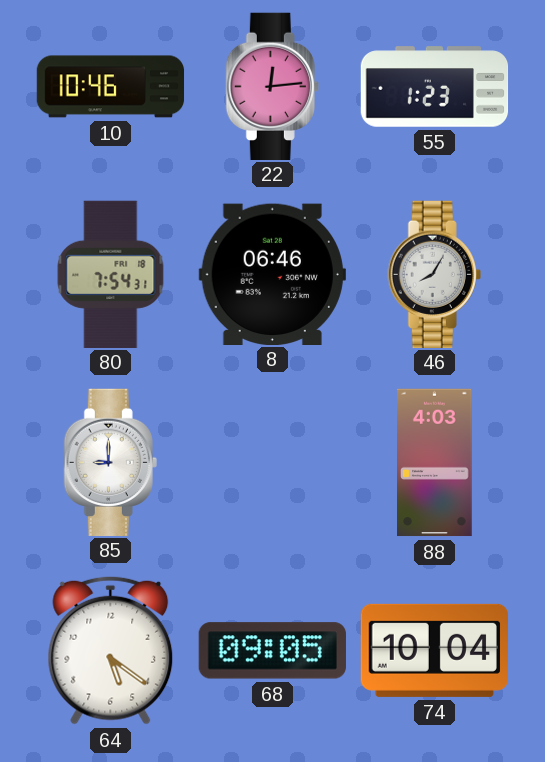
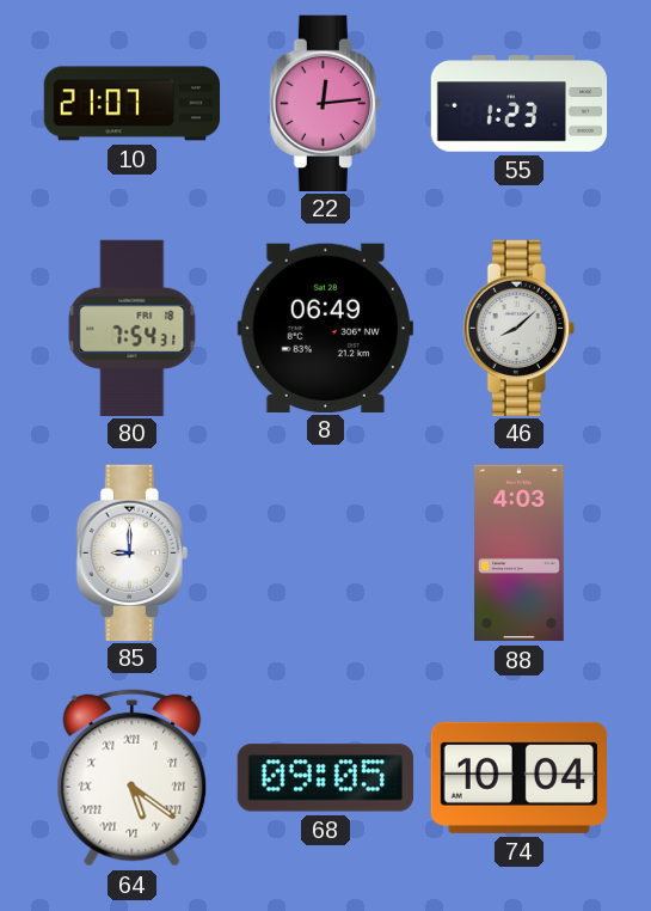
10: 10:46 -> 21:07 (133, 104)
8: 06:46 -> 06:49 (325, 328)
46: 8:05 -> 8:08 (518, 328)
64 numerals: Arabic -> Roman (133, 777)
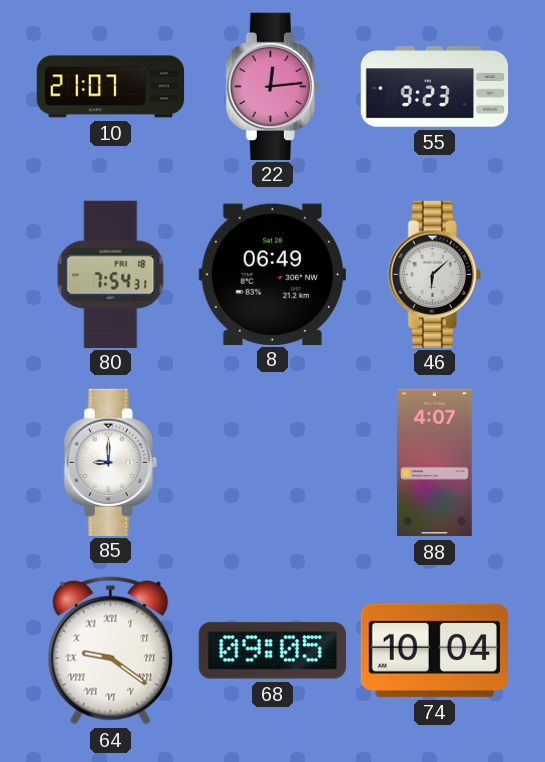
55: 1:23 -> 9:23 (435, 87)
46: 8:08 -> 6:08 (434, 274)
88: 4:03 -> 4:07 (435, 463)
64: 5:21 -> 9:21 (111, 650)
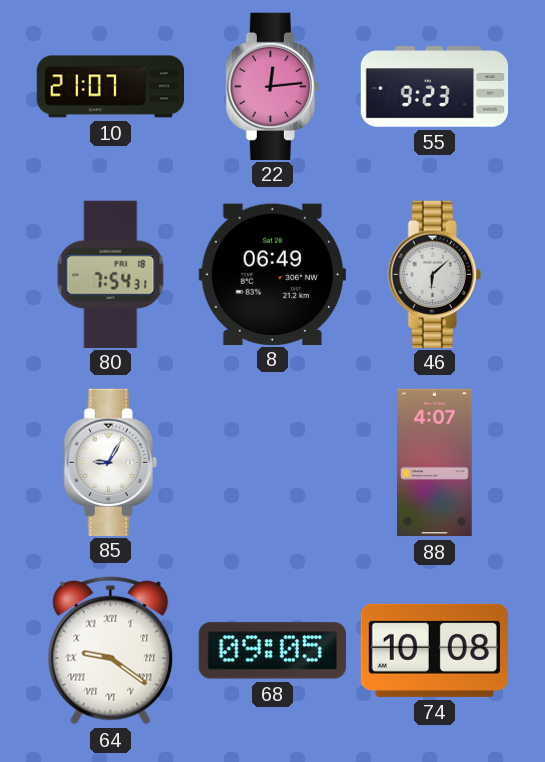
85: 9:00 -> 9:05 (110, 462)
74: 10:04 -> 10:08 (434, 650)
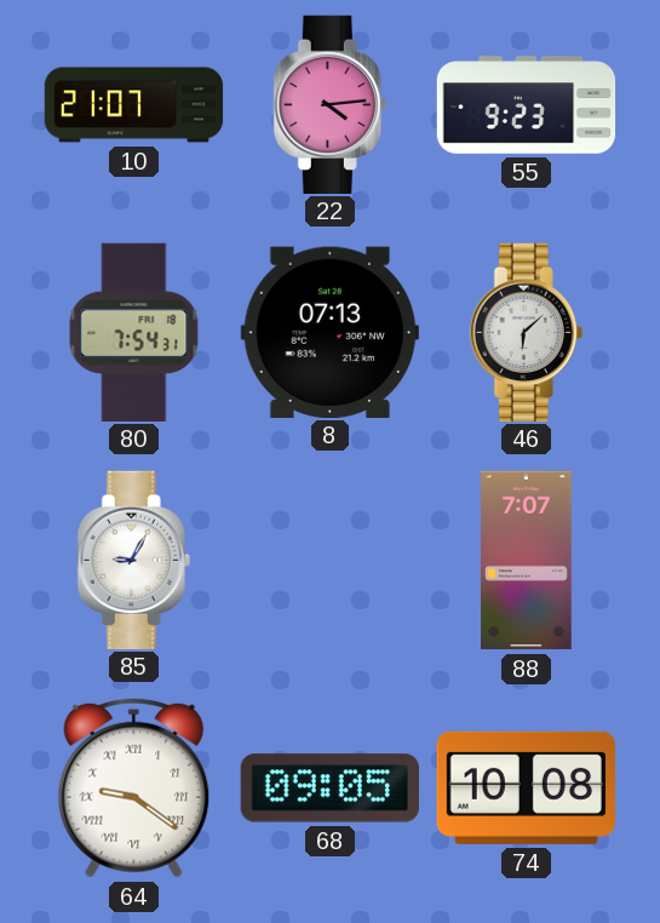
22: 12:14 -> 4:14 (329, 104)
8: 06:49 -> 07:13 (329, 332)
88: 4:07 -> 7:07 (527, 561)
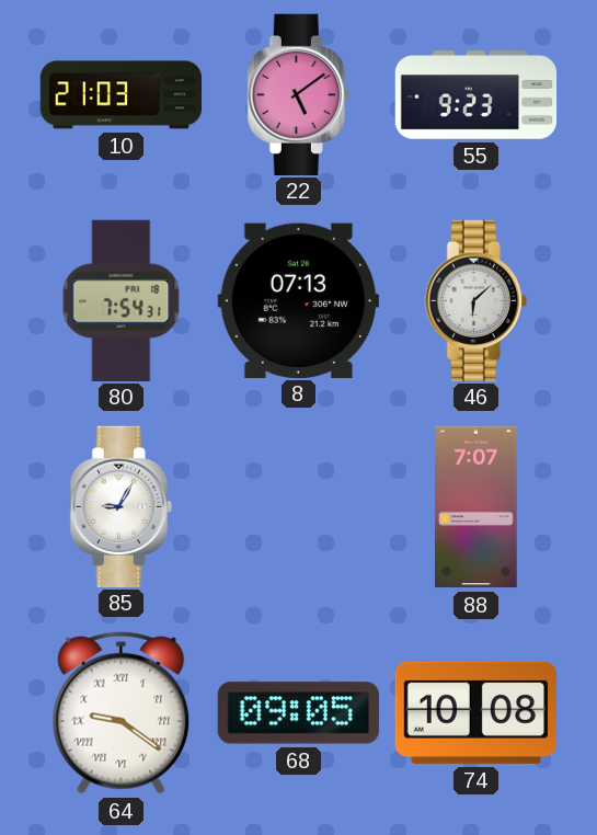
10: 21:07 -> 21:03 (122, 95)
22: 4:14 -> 5:09 (298, 94)
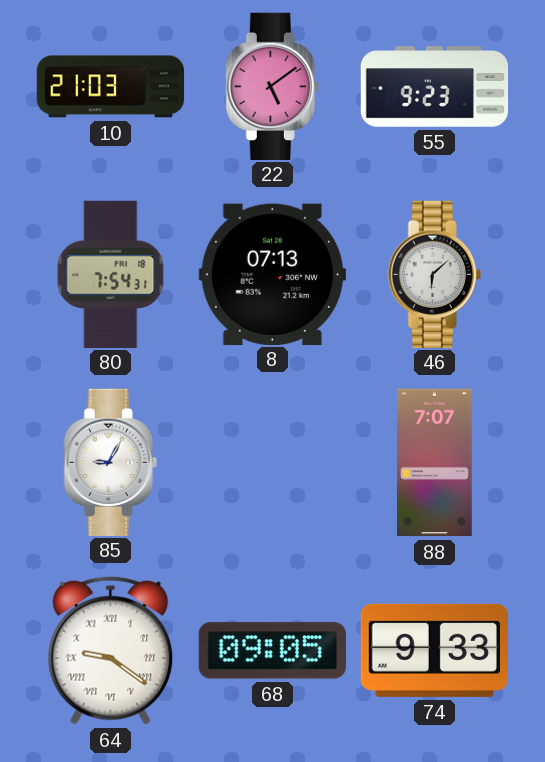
74: 10:08 -> 9:33 (434, 650)
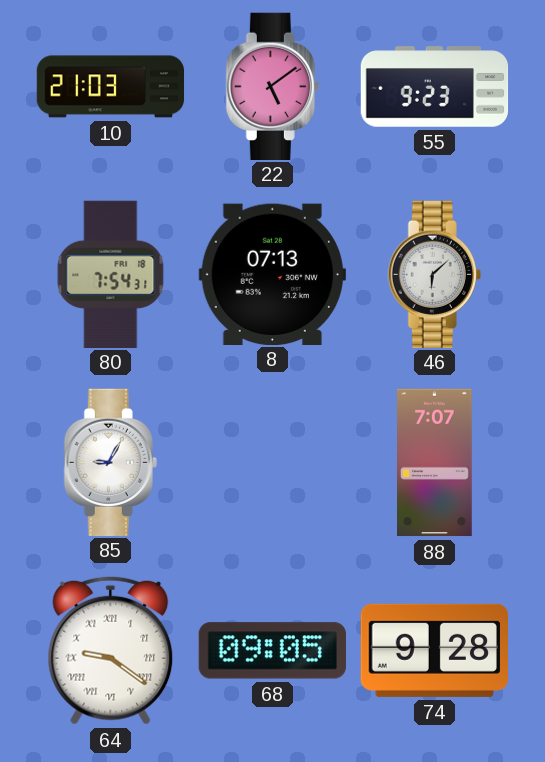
74: 9:33 -> 9:28 (434, 650)
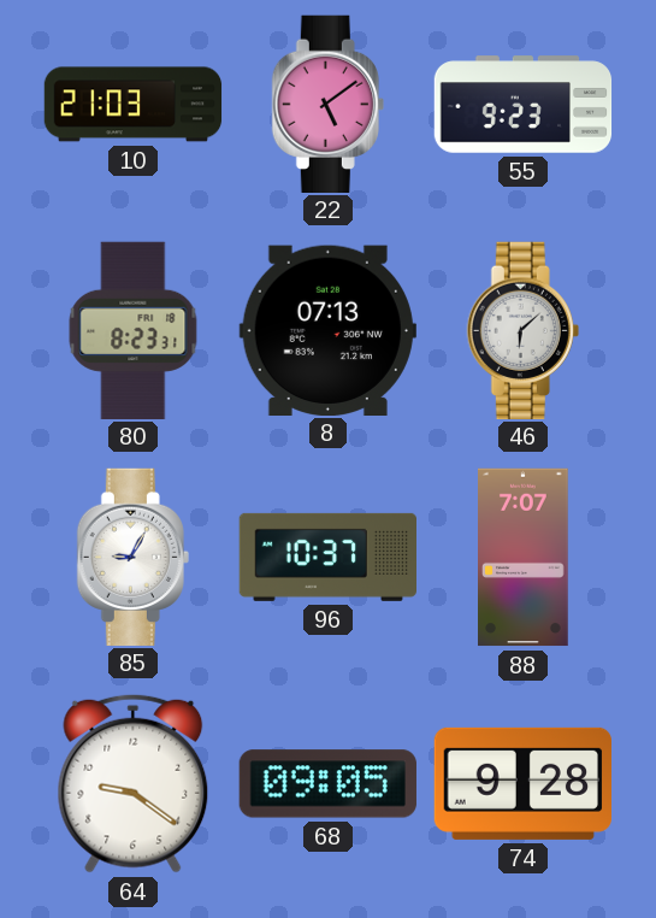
80: 7:54 -> 8:23 (134, 330)
96: none -> 10:37 (327, 557)
64 numerals: Roman -> Arabic (134, 783)
